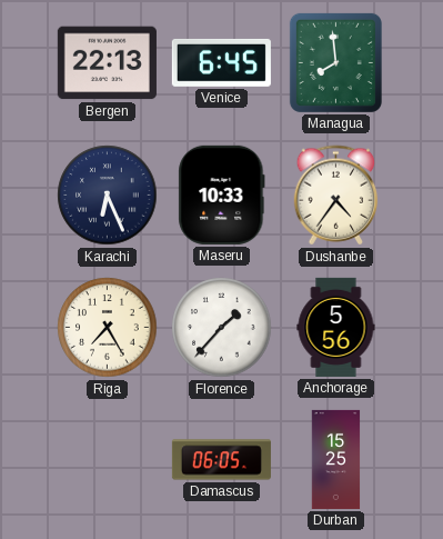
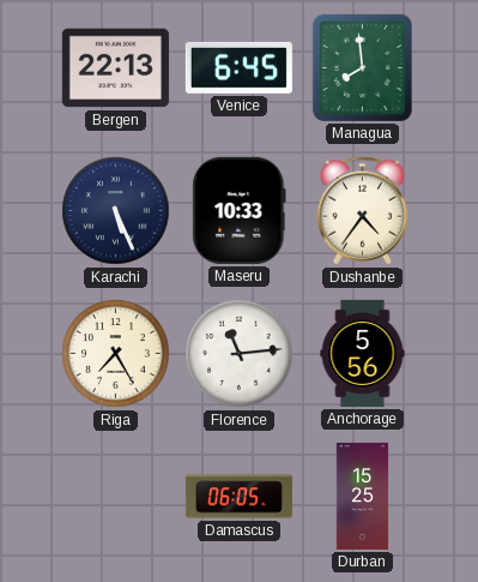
Karachi: 6:26 -> 5:26 (116, 211)
Florence: 1:37 -> 11:14 (240, 354)
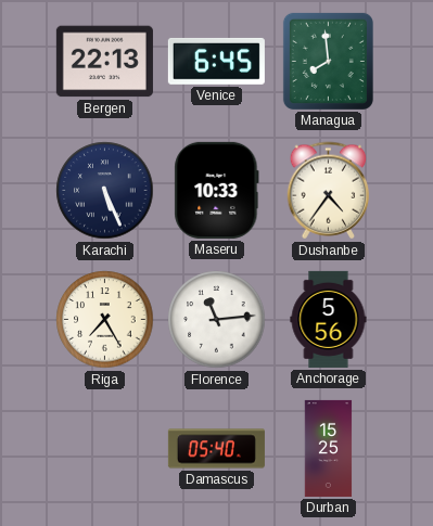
Damascus: 06:05 -> 05:40 (216, 449)
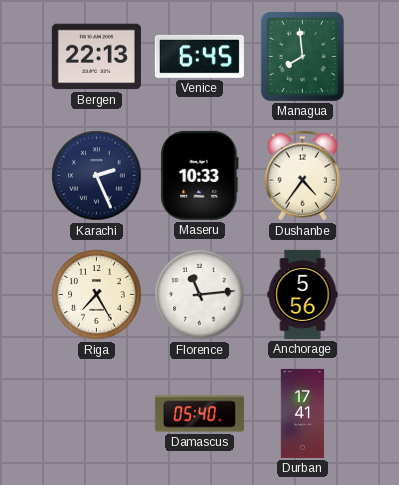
Karachi: 5:26 -> 2:26 (97, 176)
Durban: 15:25 -> 17:41 (303, 413)
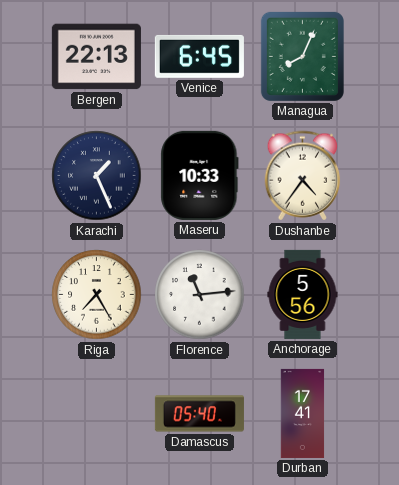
Managua: 7:59 -> 8:04 (302, 56)
Karachi: 2:26 -> 1:26 (97, 176)
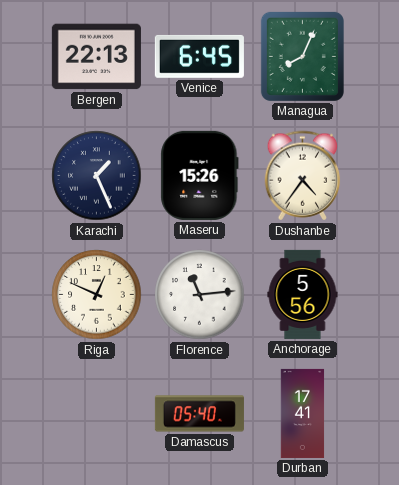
Maseru: 10:33 -> 15:26 (200, 175)
Riga: 7:25 -> 12:49 (97, 295)
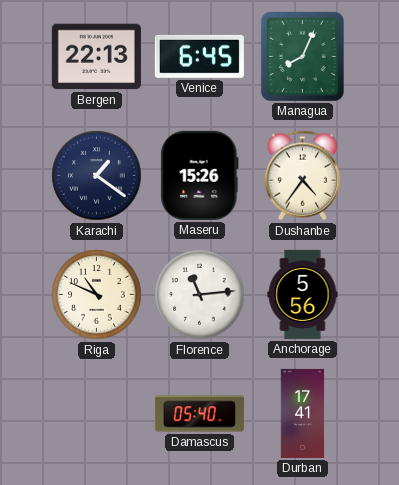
Karachi: 1:26 -> 1:21 (97, 176)
Riga: 12:49 -> 10:49 (97, 295)
